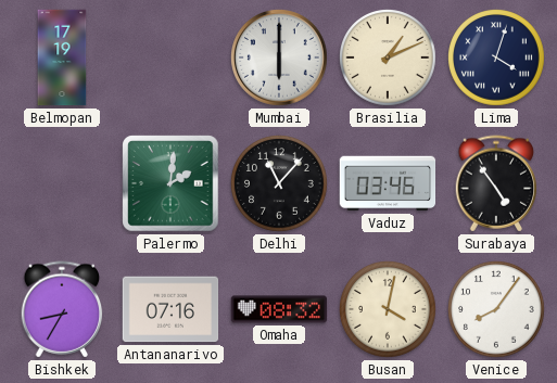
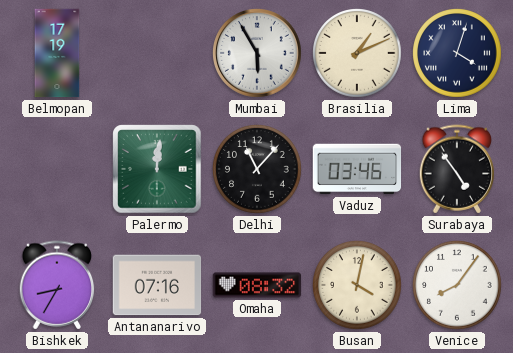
Mumbai: 6:00 -> 5:55 (258, 54)
Palermo: 2:01 -> 12:01 (157, 169)
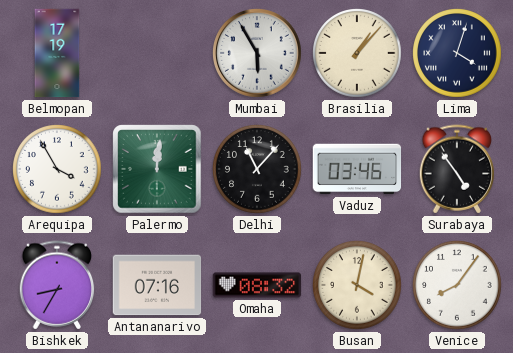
Brasilia: 1:11 -> 1:07 (358, 54)
Arequipa: none -> 3:55 (58, 170)
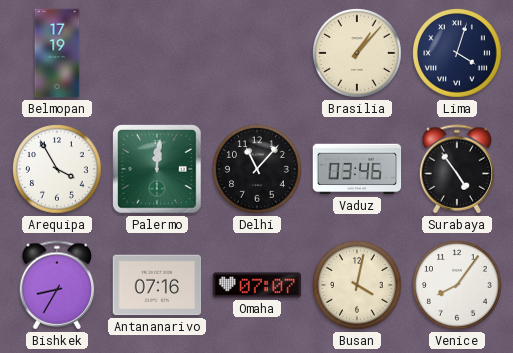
Mumbai: 5:55 -> none (258, 54)
Omaha: 08:32 -> 07:07 (257, 285)
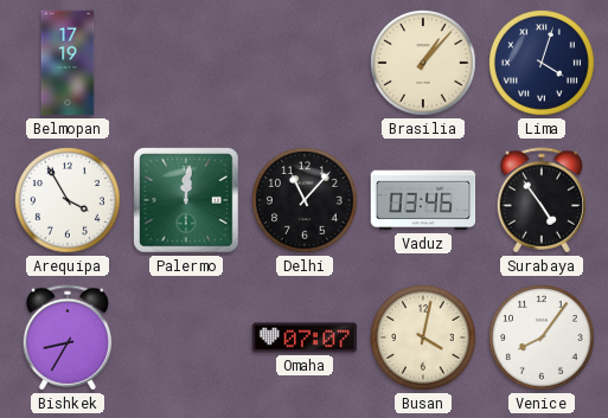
Antananarivo: 07:16 -> none (157, 285)
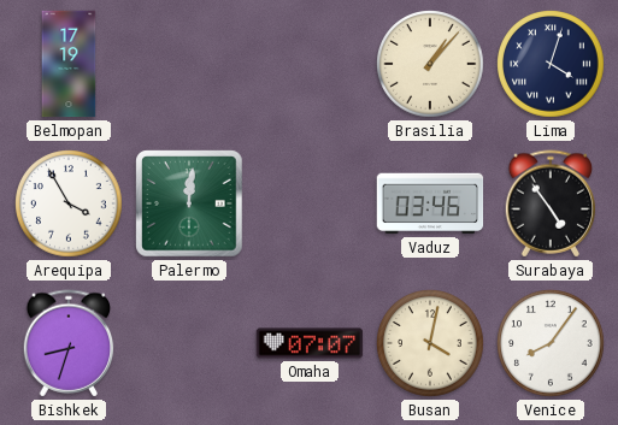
Delhi: 11:07 -> none (306, 201)
Bishkek: 8:35 -> 8:33 (69, 343)
